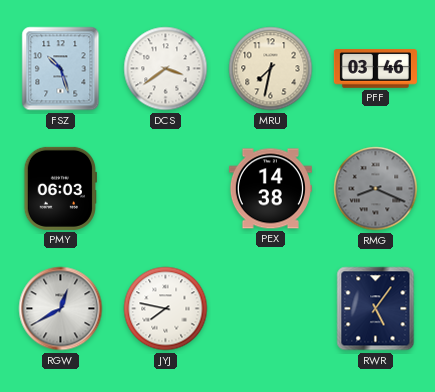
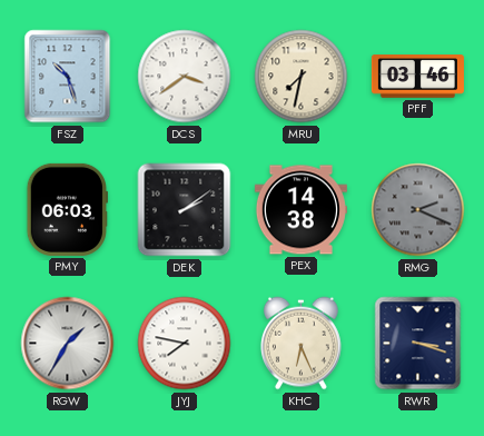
DEK: none -> 2:09 (185, 210)
RMG: 8:19 -> 2:19 (418, 210)
RGW: 12:40 -> 1:35 (68, 344)
KHC: none -> 6:26 (300, 344)
RWR: 5:06 -> 3:18 (418, 344)
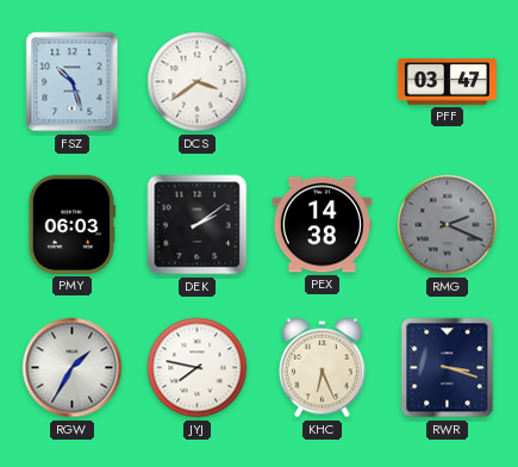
MRU: 7:32 -> none (302, 77)
PFF: 03:46 -> 03:47 (447, 82)
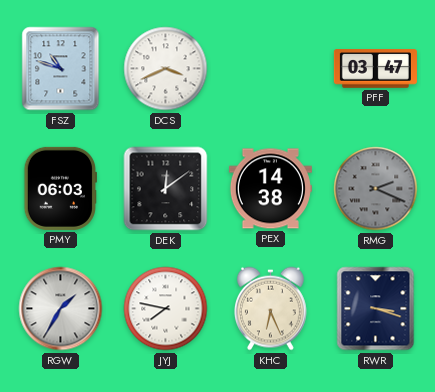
FSZ: 10:27 -> 10:48 (61, 69)
DCS: 3:39 -> 3:41 (166, 69)
DEK: 2:09 -> 12:09 (166, 189)
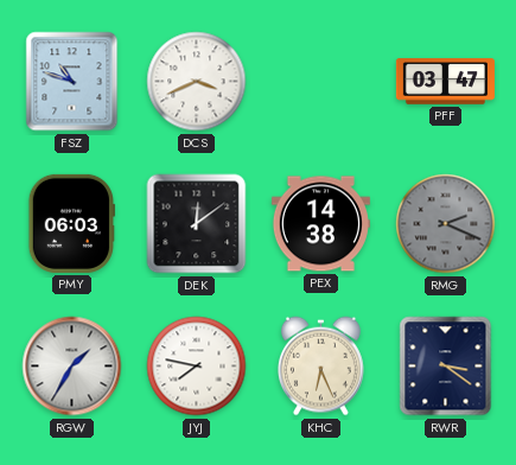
RWR: 3:18 -> 3:21 (446, 367)
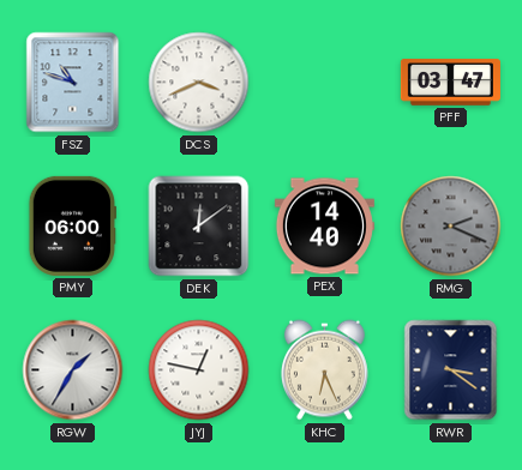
PMY: 06:03 -> 06:00 (72, 225)
PEX: 14:38 -> 14:40 (324, 227)
JYJ: 7:47 -> 12:47 (199, 370)
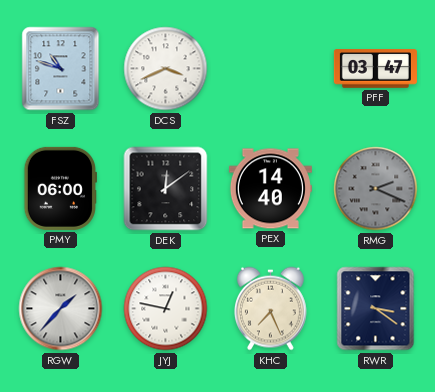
RGW: 1:35 -> 1:37 (61, 309)
KHC: 6:26 -> 7:26 (270, 309)
